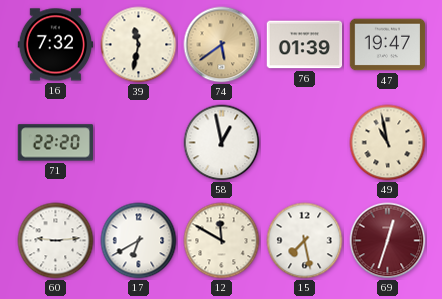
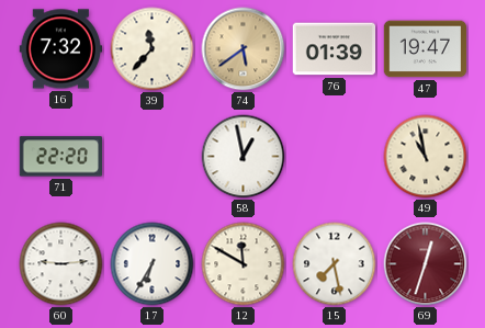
39: 11:32 -> 11:37 (153, 49)
17: 6:40 -> 6:35 (153, 264)
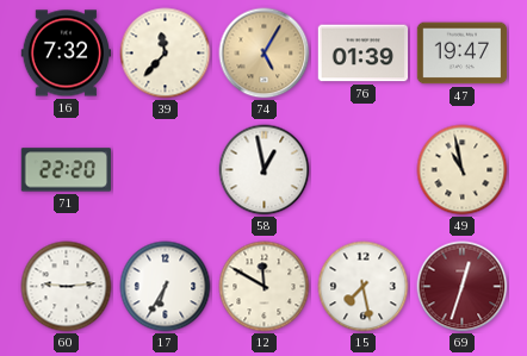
74: 5:39 -> 5:05 (265, 54)
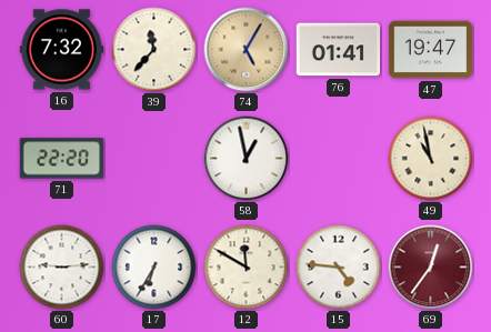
76: 01:39 -> 01:41 (339, 50)
15: 7:28 -> 4:46 (339, 268)
69: 12:33 -> 12:36 (431, 268)
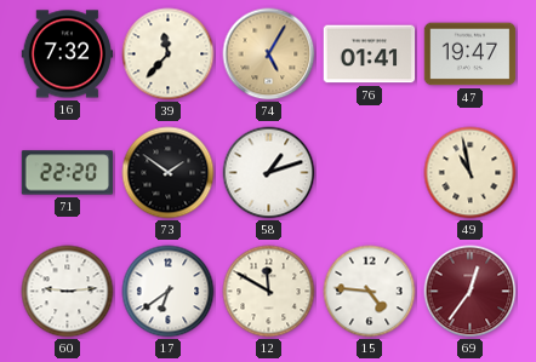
73: none -> 1:51 (169, 173)
58: 12:58 -> 1:12 (269, 173)
17: 6:35 -> 6:39 (169, 292)
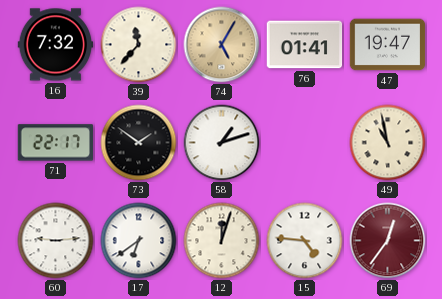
71: 22:20 -> 22:17 (55, 143)
12: 11:50 -> 12:03 (222, 241)
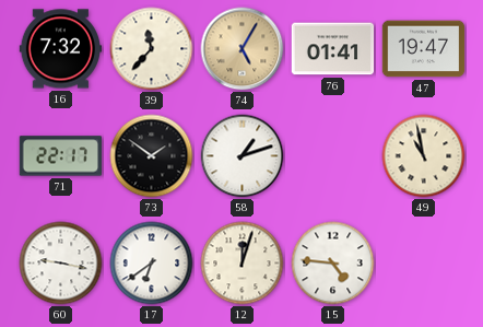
60: 9:14 -> 9:17 (61, 264)
69: 12:36 -> none (388, 241)
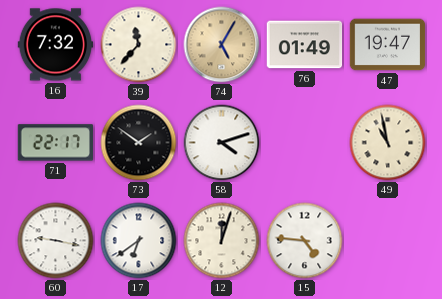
76: 01:41 -> 01:49 (305, 45)
58: 1:12 -> 4:12 (222, 143)
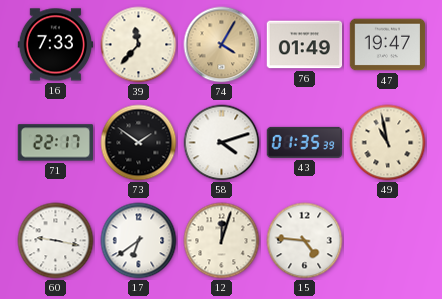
16: 7:32 -> 7:33 (56, 45)
74: 5:05 -> 4:05 (222, 45)
43: none -> 01:35 (305, 142)
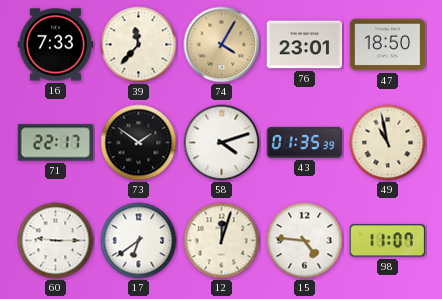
76: 01:49 -> 23:01 (305, 45)
47: 19:47 -> 18:50 (388, 45)
60: 9:17 -> 9:15 (56, 241)
98: none -> 11:07 (387, 241)
